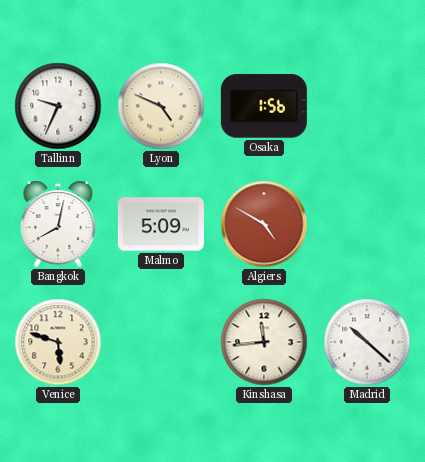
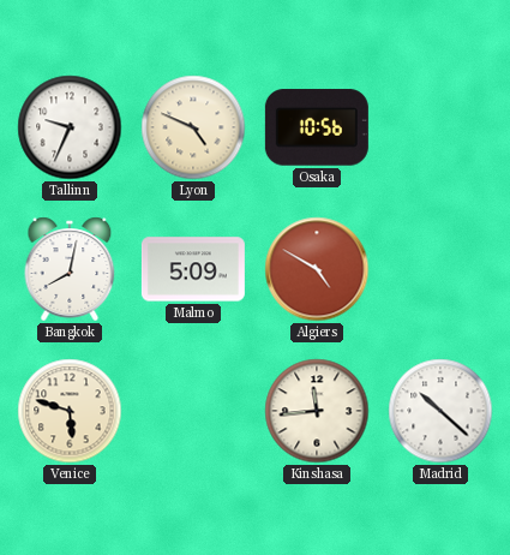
Osaka: 1:56 -> 10:56 (317, 127)
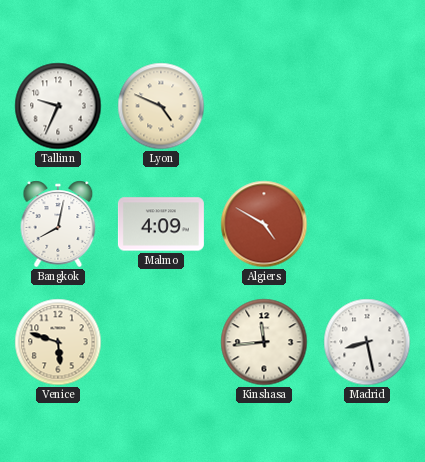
Osaka: 10:56 -> none (317, 127)
Malmo: 5:09 -> 4:09 (161, 224)
Madrid: 10:22 -> 8:28 (367, 342)
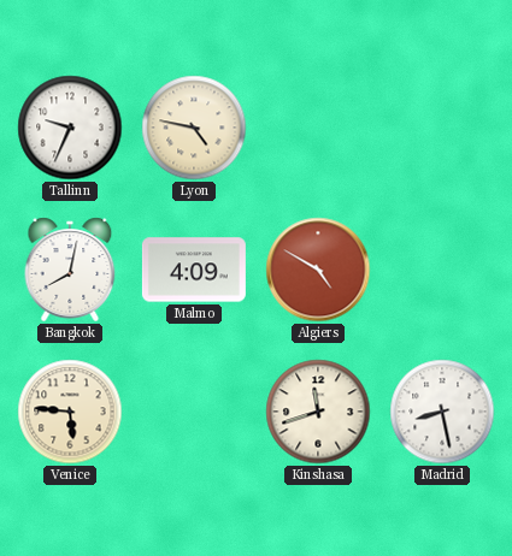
Lyon: 4:49 -> 4:47 (194, 128)
Venice: 5:48 -> 5:46 (70, 412)
Kinshasa: 11:44 -> 11:42 (318, 412)
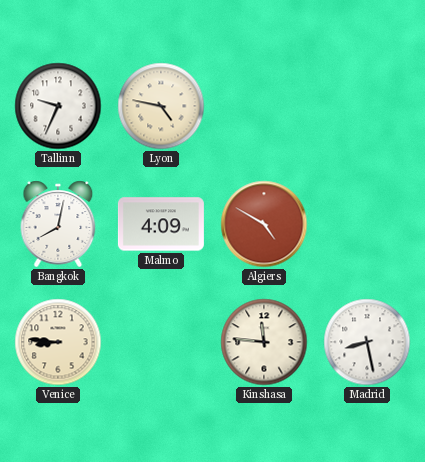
Venice: 5:46 -> 8:46 (58, 342)
Kinshasa: 11:42 -> 11:46 (264, 342)
